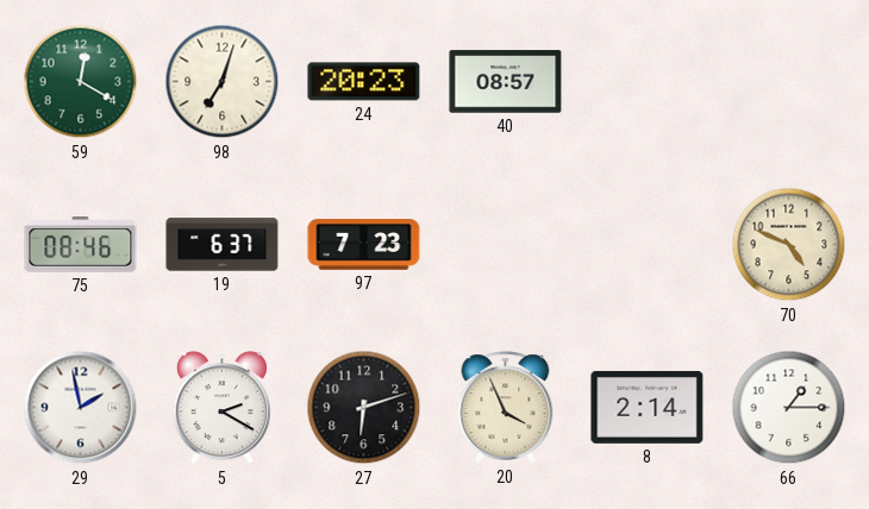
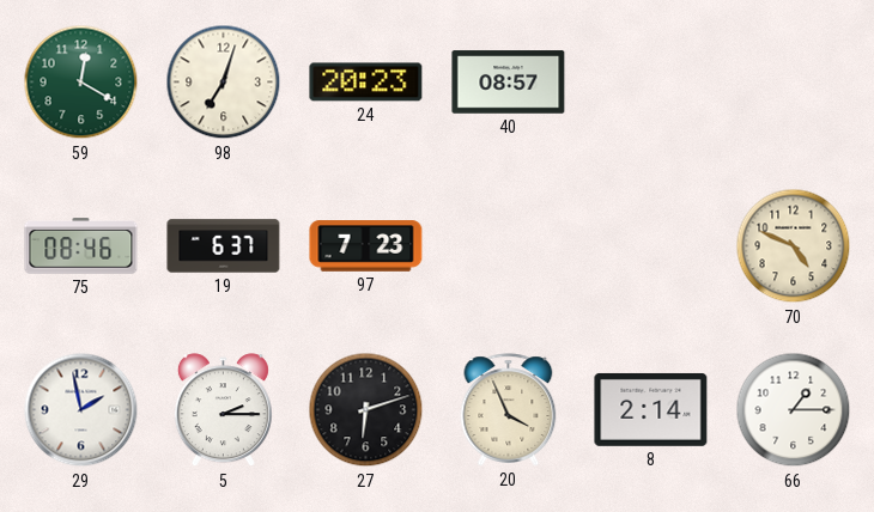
5: 2:20 -> 2:15 (223, 410)
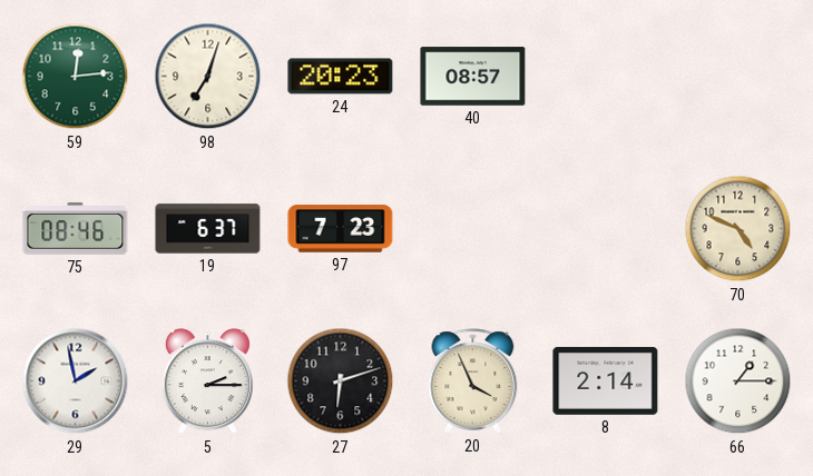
59: 12:20 -> 12:14 (76, 77)
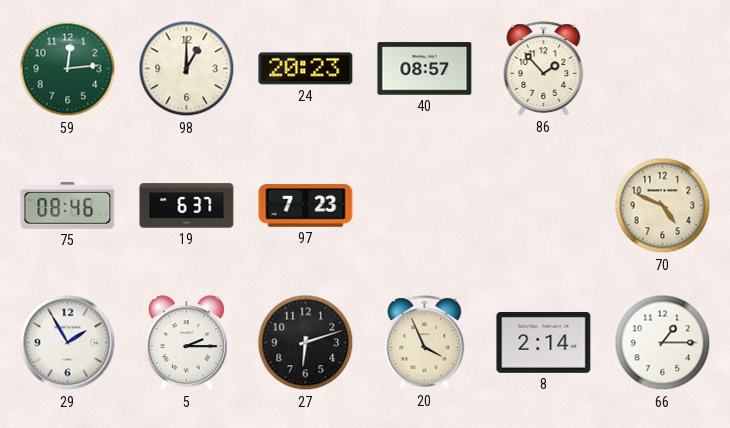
98: 7:03 -> 1:00 (187, 69)
86: none -> 1:53 (544, 69)
29: 1:58 -> 1:55 (68, 343)
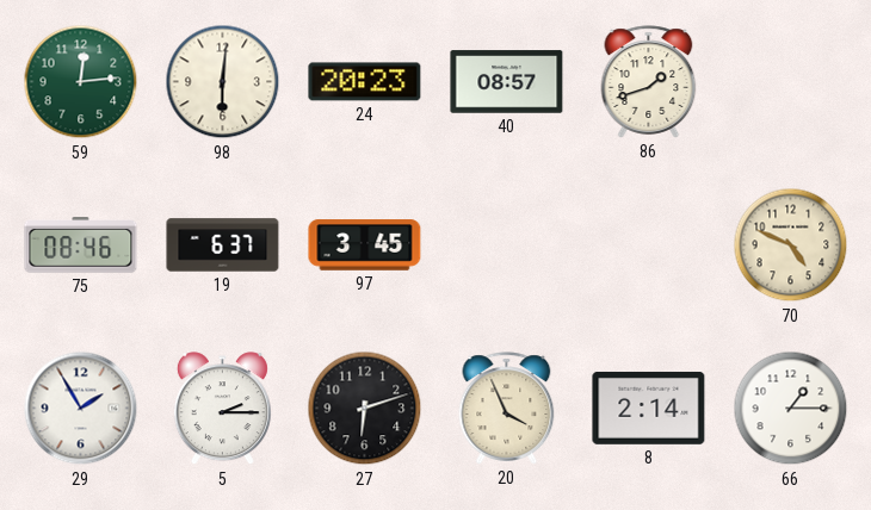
98: 1:00 -> 6:01 (223, 82)
86: 1:53 -> 1:42 (649, 82)
97: 7:23 -> 3:45 (365, 245)
